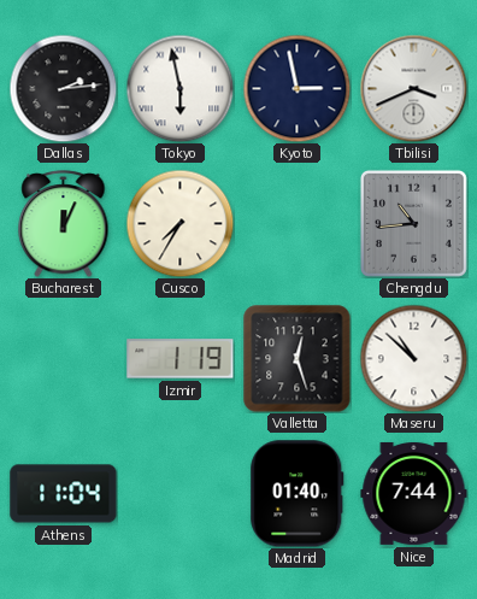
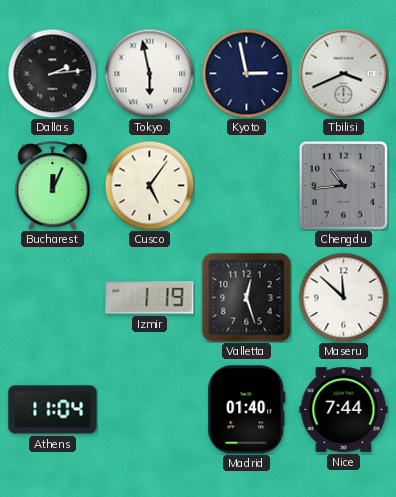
Cusco: 7:35 -> 5:06 (149, 185)
Maseru: 10:52 -> 11:52 (343, 297)
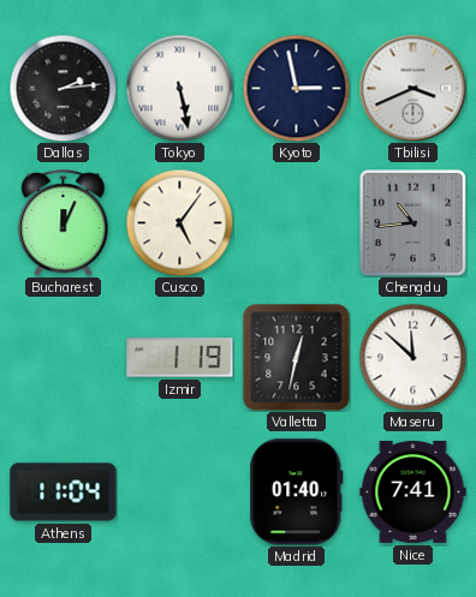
Tokyo: 5:58 -> 5:28 (179, 88)
Valletta: 12:27 -> 12:32 (297, 358)
Nice: 7:44 -> 7:41 (413, 491)
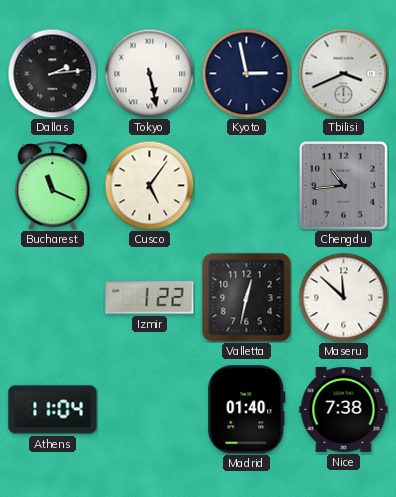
Bucharest: 12:04 -> 11:19 (53, 186)
Izmir: 1:19 -> 1:22 (150, 298)
Nice: 7:41 -> 7:38 (344, 409)
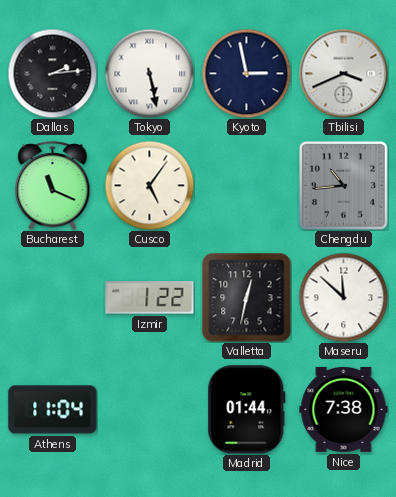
Madrid: 01:40 -> 01:44 (247, 410)
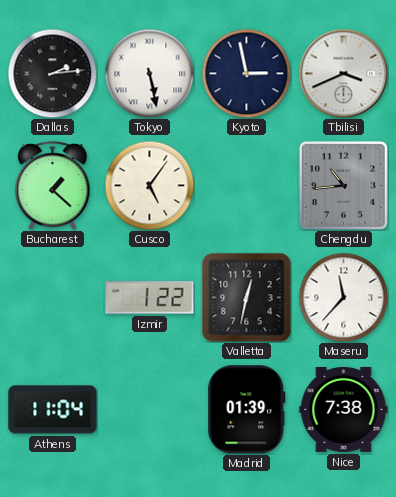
Bucharest: 11:19 -> 1:22 (53, 186)
Maseru: 11:52 -> 11:37 (343, 297)
Madrid: 01:44 -> 01:39 (247, 410)
